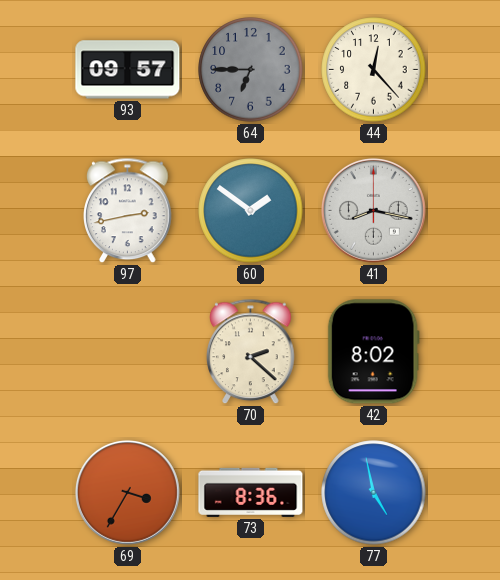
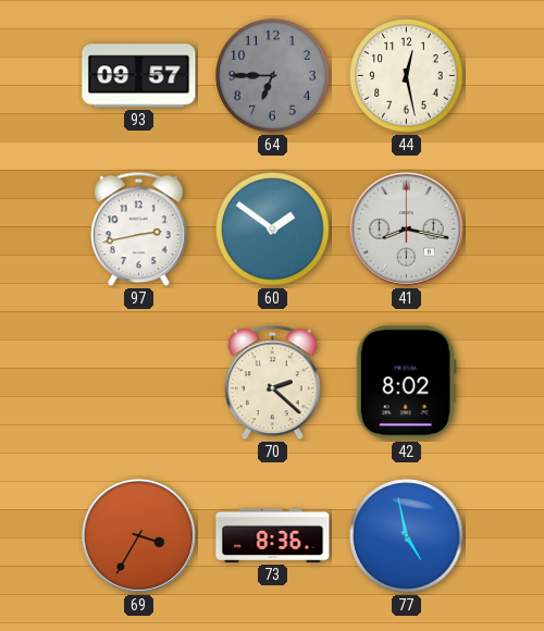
44: 12:23 -> 12:28 (407, 76)
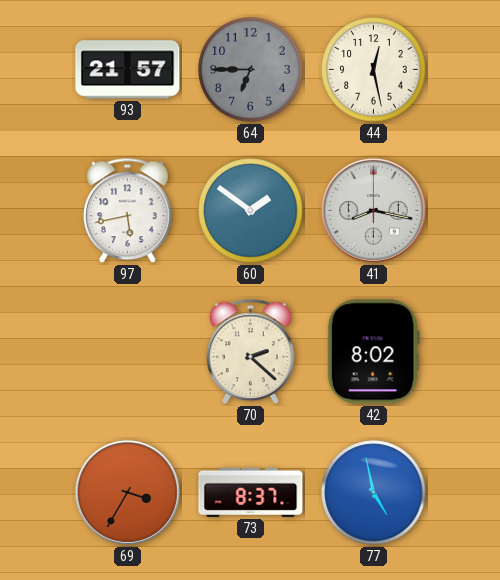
93: 09:57 -> 21:57 (128, 70)
97: 2:43 -> 5:43 (128, 211)
73: 8:36 -> 8:37 (251, 492)
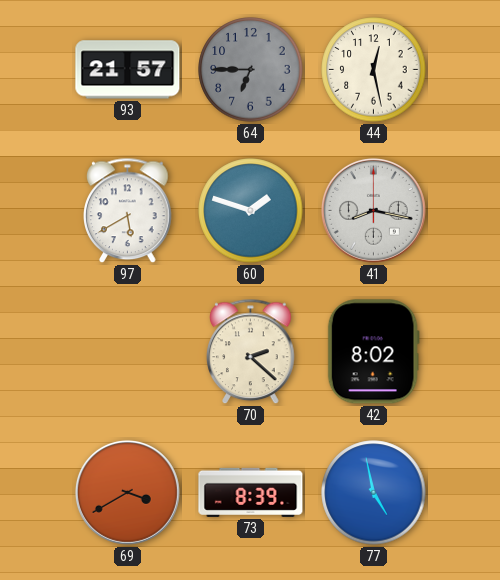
97: 5:43 -> 5:40 (128, 211)
60: 1:51 -> 1:48 (251, 211)
69: 3:35 -> 3:40 (127, 492)
73: 8:37 -> 8:39 (251, 492)
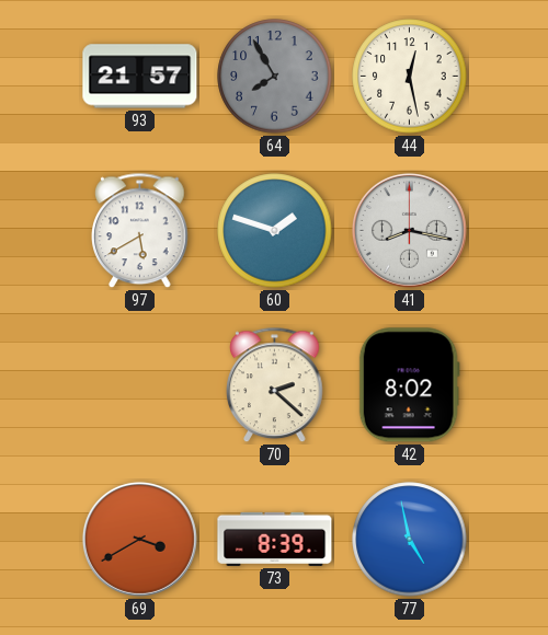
64: 6:45 -> 7:55 (275, 77)
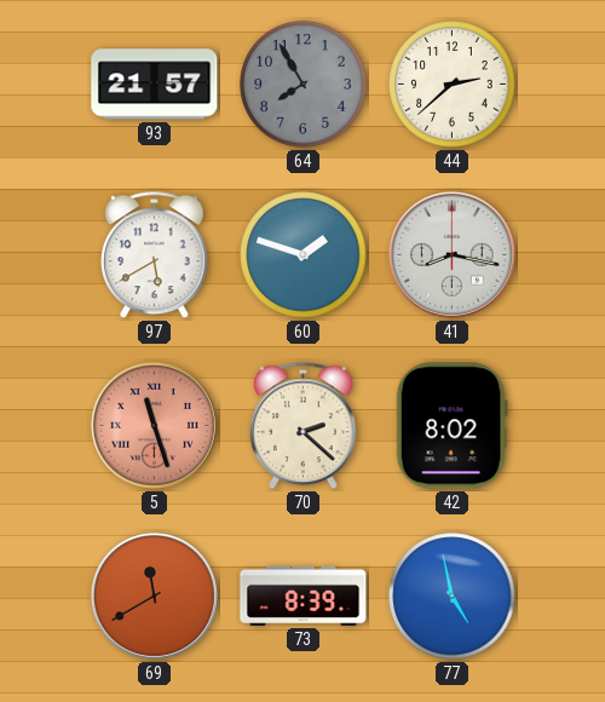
44: 12:28 -> 2:38 (453, 85)
5: none -> 11:27 (154, 425)
69: 3:40 -> 11:40 (154, 595)
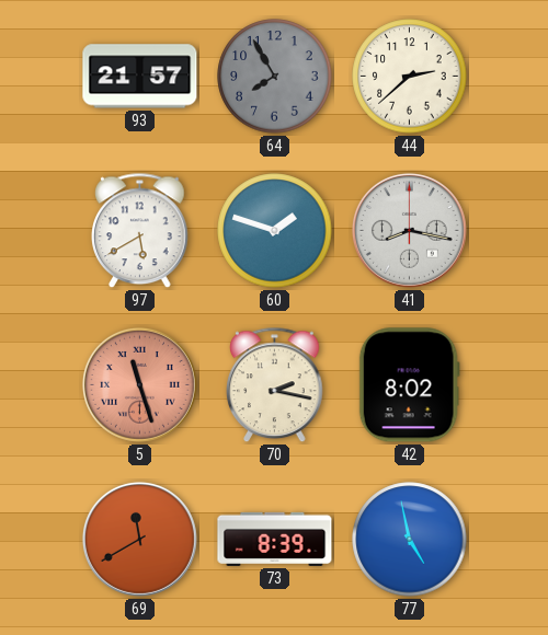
70: 2:22 -> 2:17 (275, 385)
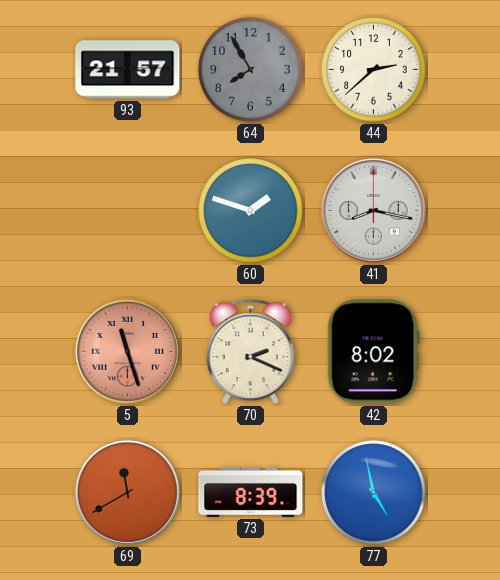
97: 5:40 -> none (140, 231)
70: 2:17 -> 2:19 (251, 352)
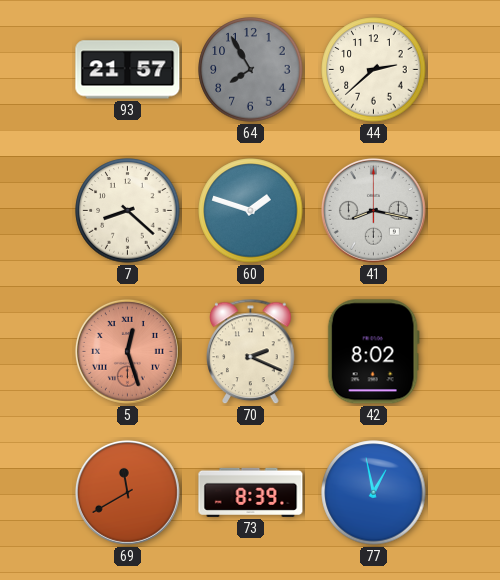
7: none -> 8:22 (128, 211)
5: 11:27 -> 12:27 (127, 351)
77: 4:58 -> 12:58 (374, 493)
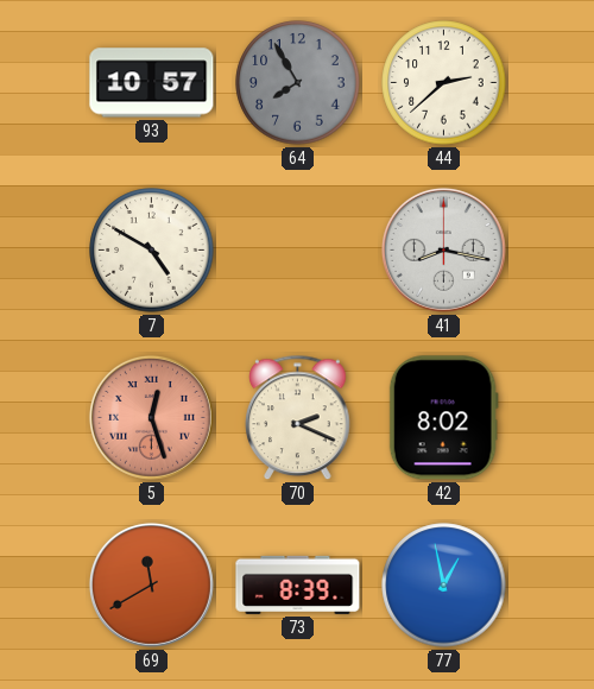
93: 21:57 -> 10:57 (152, 83)
7: 8:22 -> 4:50 (152, 251)
60: 1:48 -> none (251, 211)
